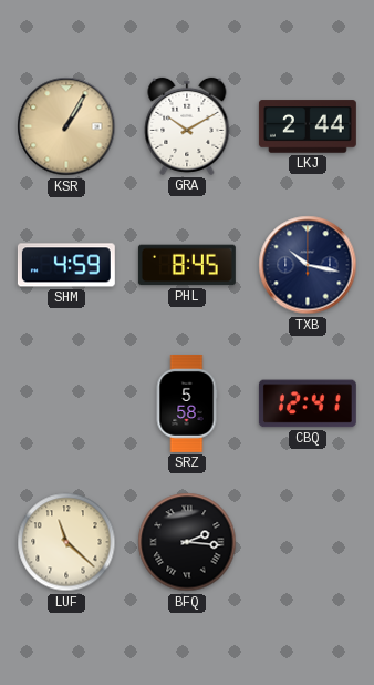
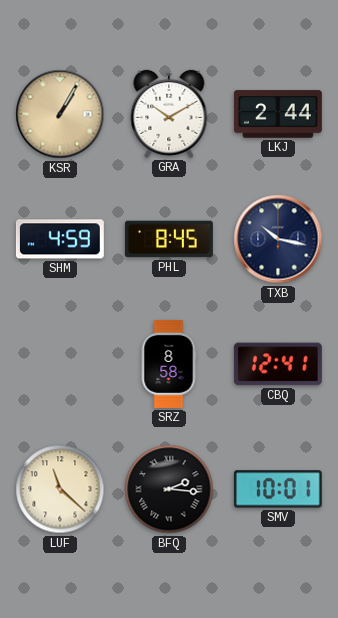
SRZ: 5:58 -> 8:58 (169, 364)
SMV: none -> 10:01 (278, 489)
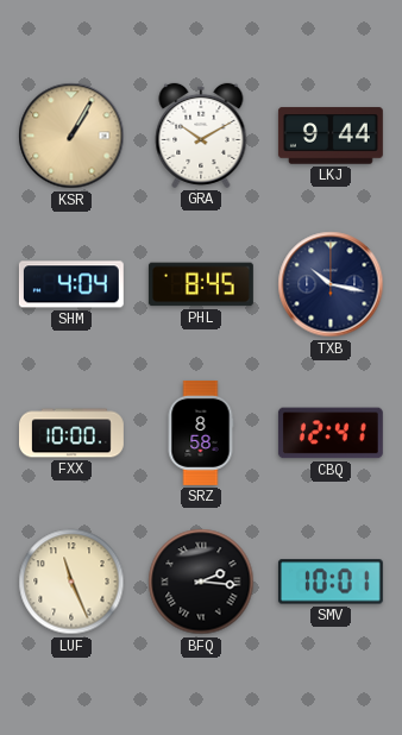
LKJ: 2:44 -> 9:44 (331, 136)
SHM: 4:59 -> 4:04 (71, 284)
FXX: none -> 10:00 (73, 433)
LUF: 11:22 -> 11:26 (71, 582)
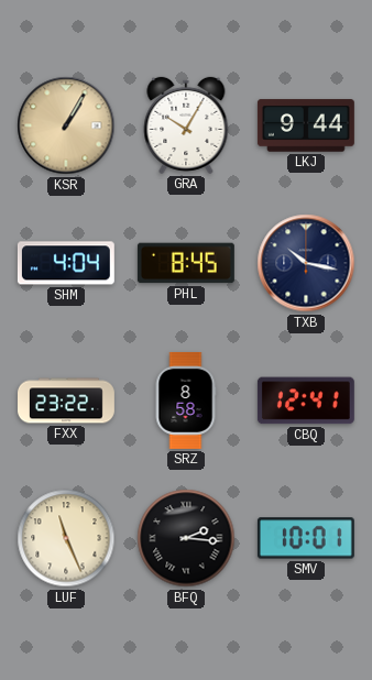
GRA: 10:10 -> 10:05 (186, 125)
FXX: 10:00 -> 23:22 (67, 401)
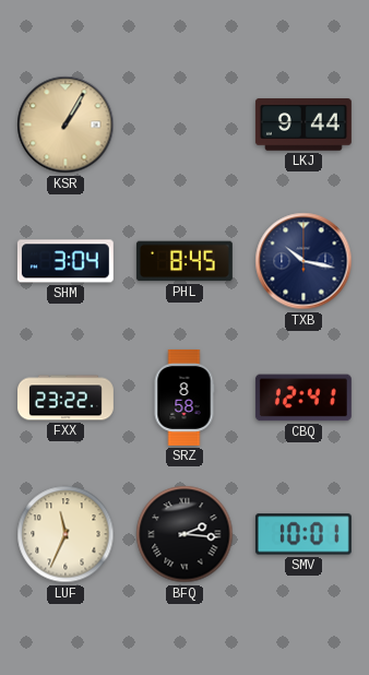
GRA: 10:05 -> none (186, 125)
SHM: 4:04 -> 3:04 (66, 261)
LUF: 11:26 -> 11:34 (66, 534)
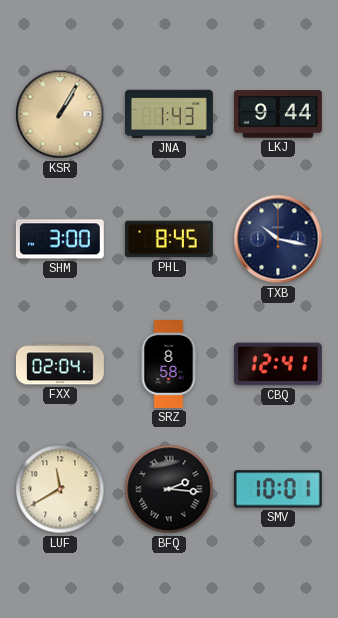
JNA: none -> 1:43 (169, 114)
SHM: 3:04 -> 3:00 (60, 239)
FXX: 23:22 -> 02:04 (61, 364)
LUF: 11:34 -> 11:40 (60, 489)
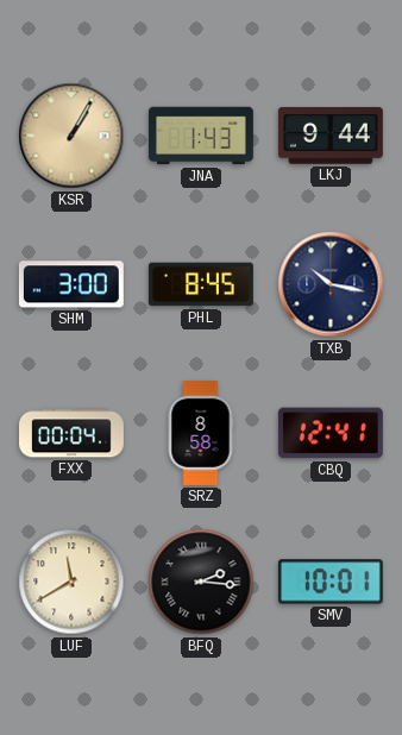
FXX: 02:04 -> 00:04 (73, 433)
